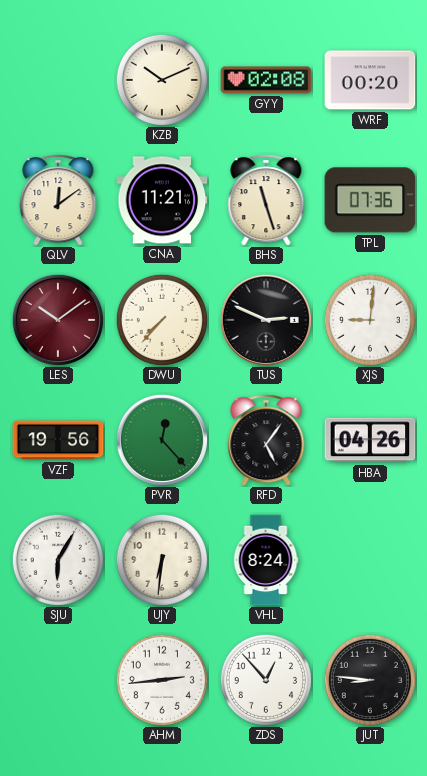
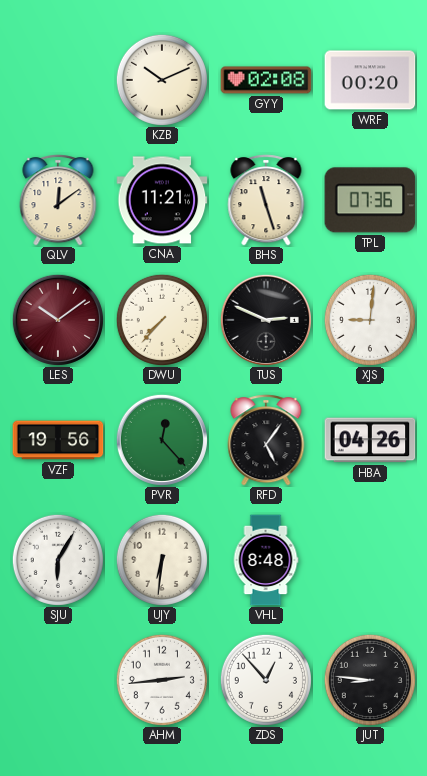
VHL: 8:24 -> 8:48 (266, 560)
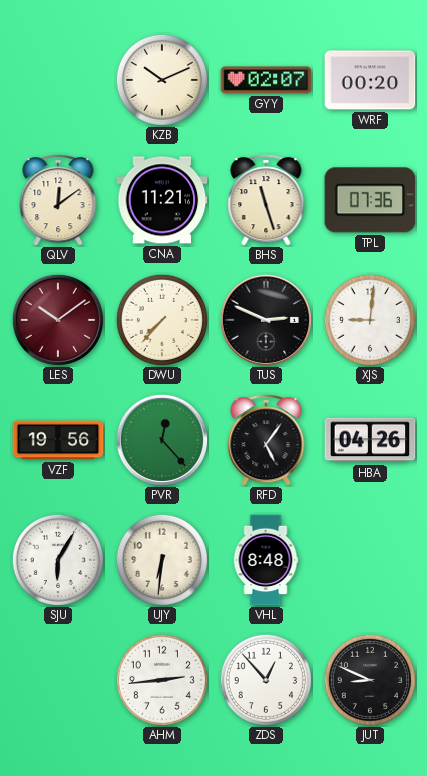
GYY: 02:08 -> 02:07 (266, 80)
JUT: 8:46 -> 8:49 (370, 680)
